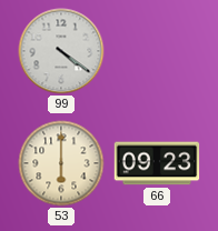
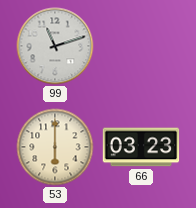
99: 4:21 -> 11:12 (55, 46)
66: 09:23 -> 03:23 (141, 147)
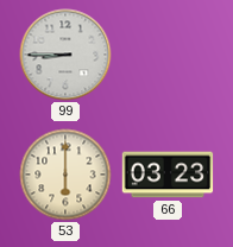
99: 11:12 -> 8:45 (65, 55)
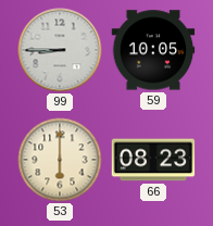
59: none -> 10:05 (153, 50)
66: 03:23 -> 08:23 (153, 160)
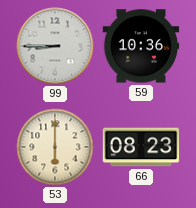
59: 10:05 -> 10:36 (141, 46)
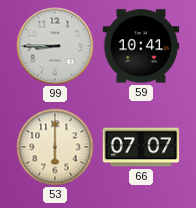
59: 10:36 -> 10:41 (141, 46)
66: 08:23 -> 07:07 (141, 147)
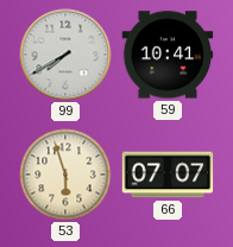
99: 8:45 -> 7:40 (65, 55)
53: 6:00 -> 5:57 (65, 175)
